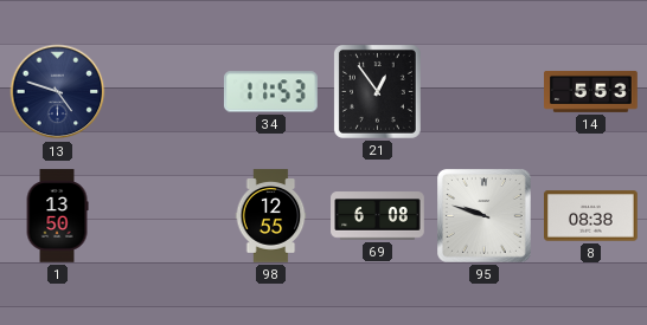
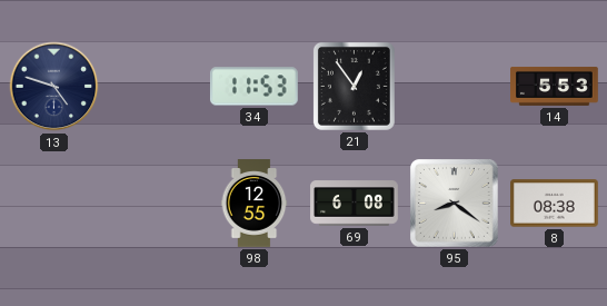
1: 13:50 -> none (57, 216)
95: 9:48 -> 8:21 (455, 204)
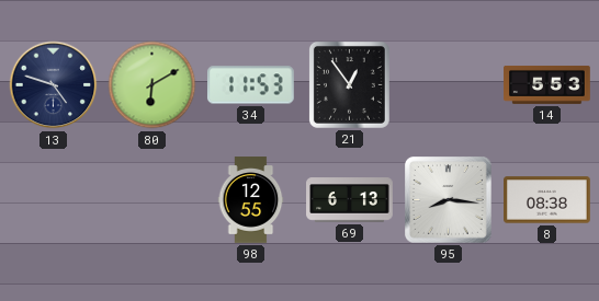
80: none -> 6:10 (152, 85)
69: 6:08 -> 6:13 (350, 200)
95: 8:21 -> 8:16 (449, 200)
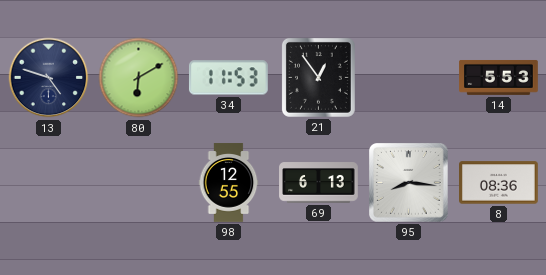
8: 08:38 -> 08:36 (499, 183)
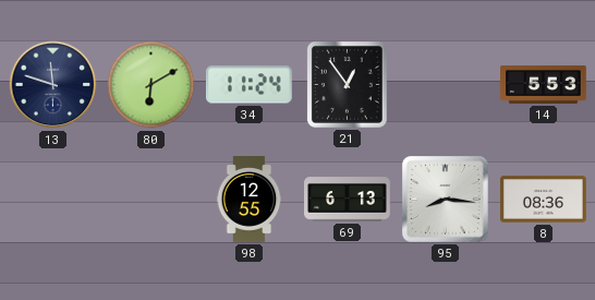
13: 4:48 -> 11:48 (53, 85)
34: 11:53 -> 11:24 (248, 85)
